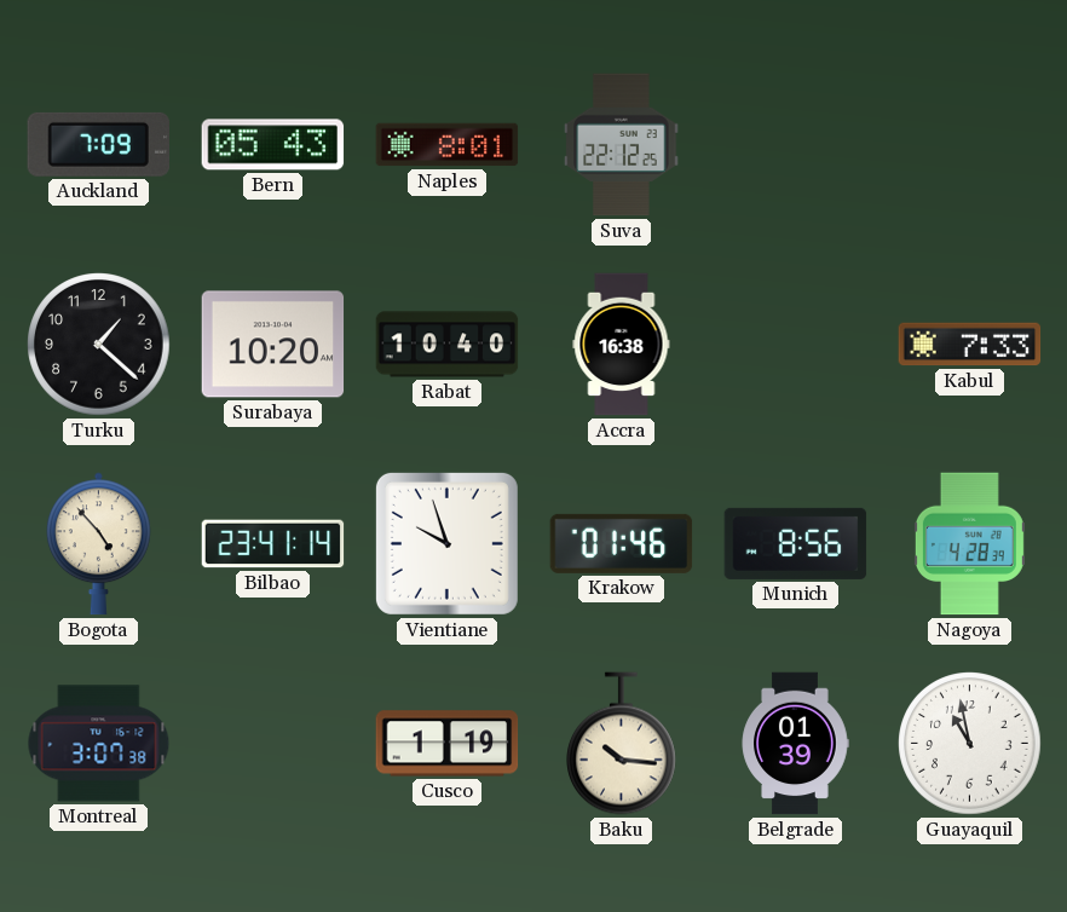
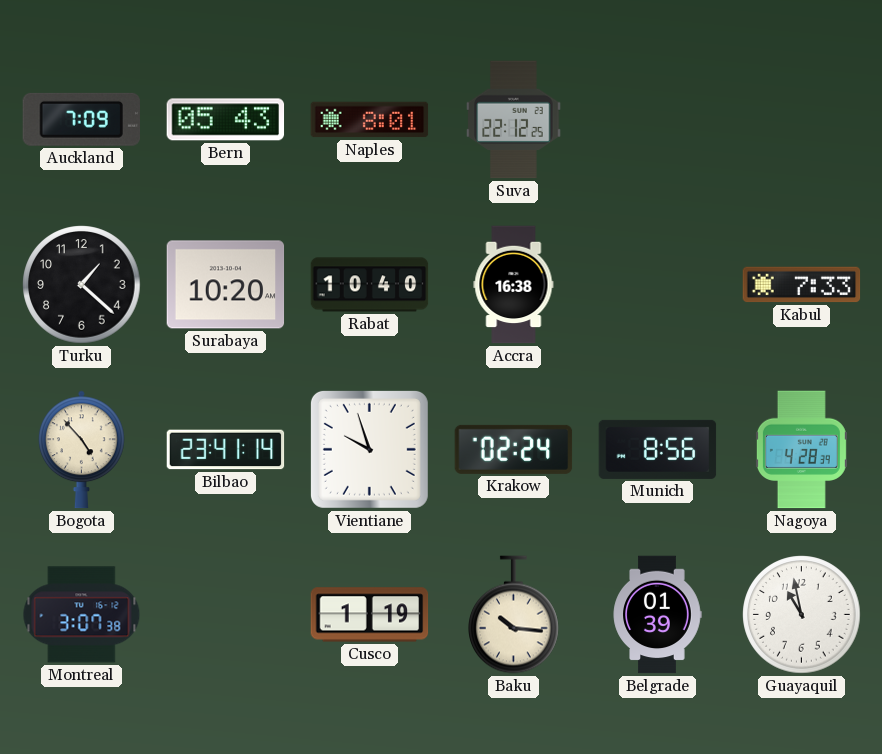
Krakow: 01:46 -> 02:24 (514, 449)
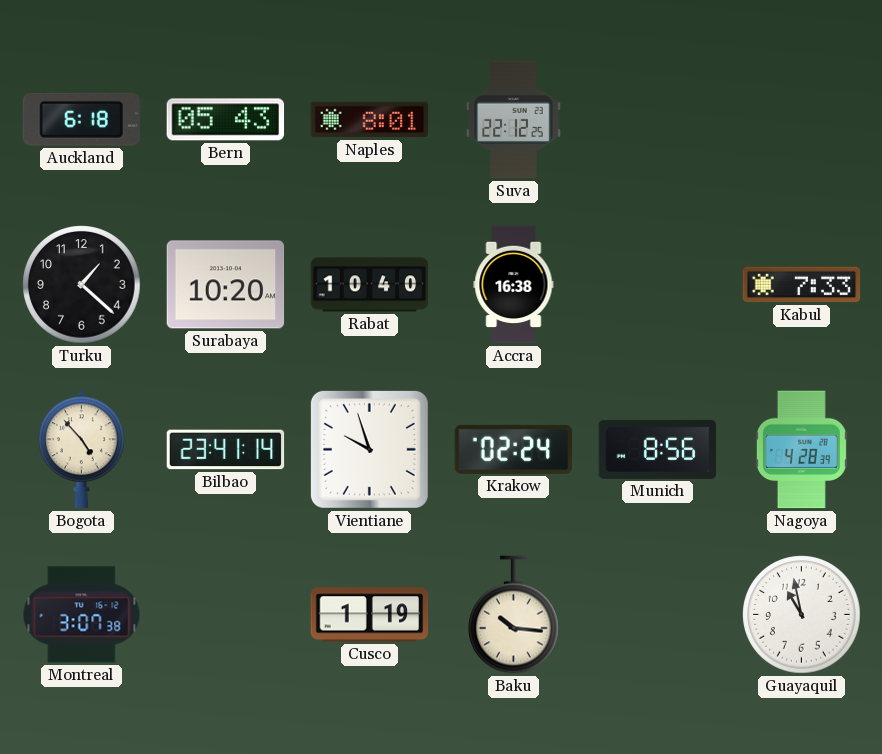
Auckland: 7:09 -> 6:18 (81, 119)
Belgrade: 01:39 -> none (657, 615)
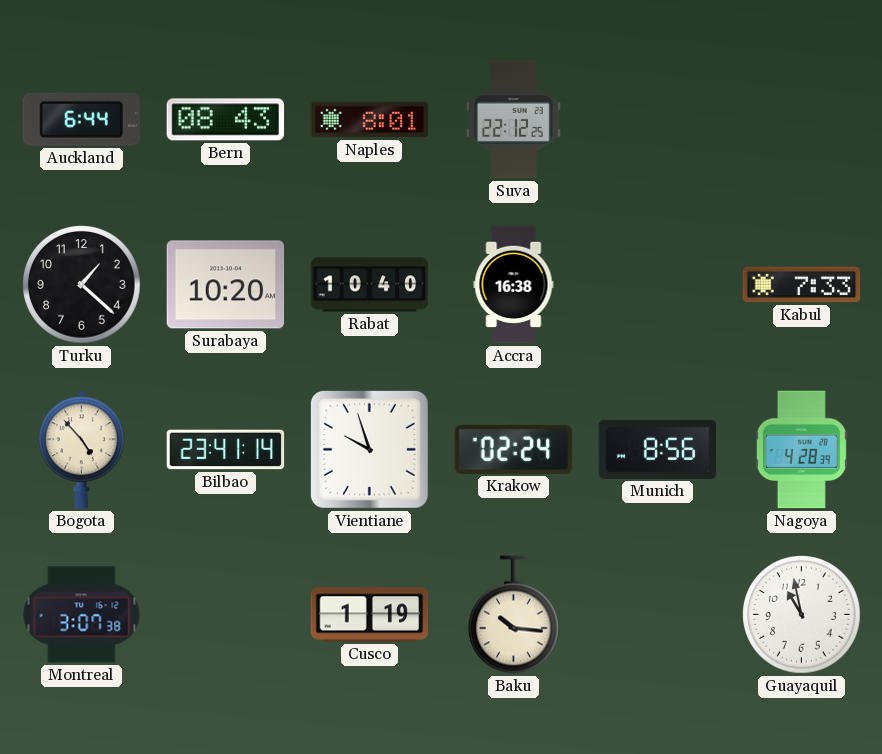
Auckland: 6:18 -> 6:44 (81, 119)
Bern: 05:43 -> 08:43 (226, 120)
